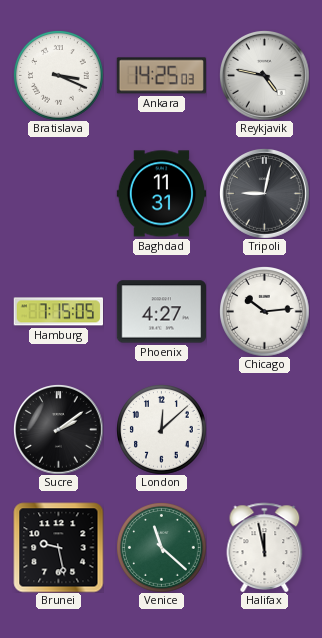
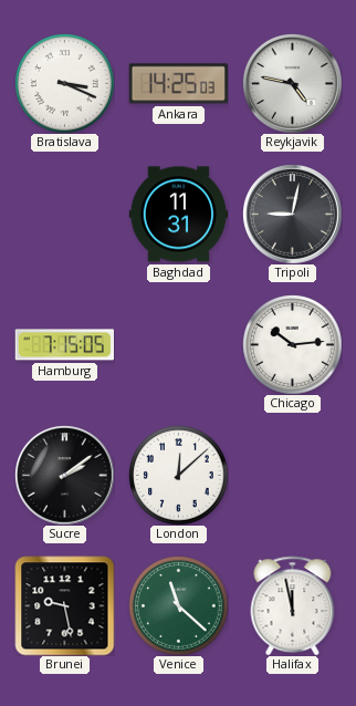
Phoenix: 4:27 -> none (161, 312)
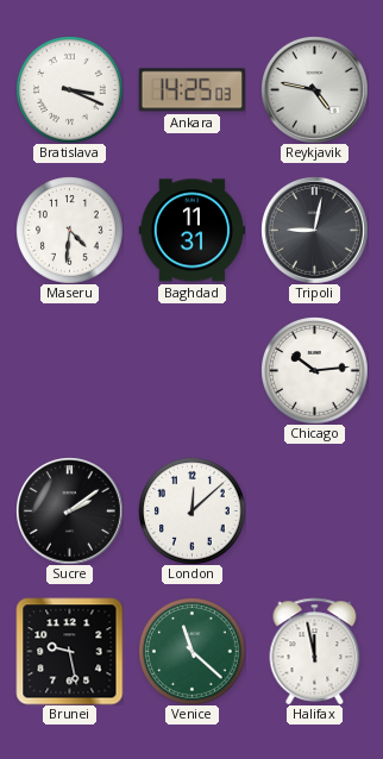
Maseru: none -> 4:31 (70, 231)
Hamburg: 7:15 -> none (64, 345)
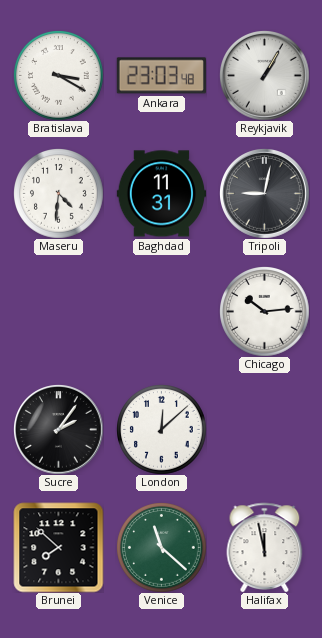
Bratislava: 3:19 -> 3:20 (59, 76)
Ankara: 14:25 -> 23:03 (161, 76)
Reykjavik: 4:47 -> 1:05 (265, 76)
Sucre: 2:09 -> 2:06 (59, 430)
Brunei: 9:28 -> 7:52 (58, 547)
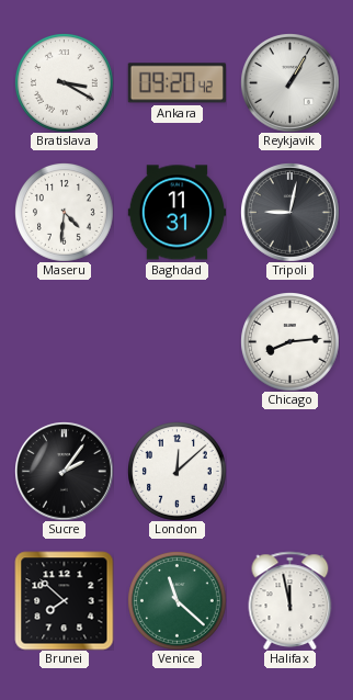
Ankara: 23:03 -> 09:20 (176, 83)
Chicago: 10:14 -> 8:14 (291, 342)
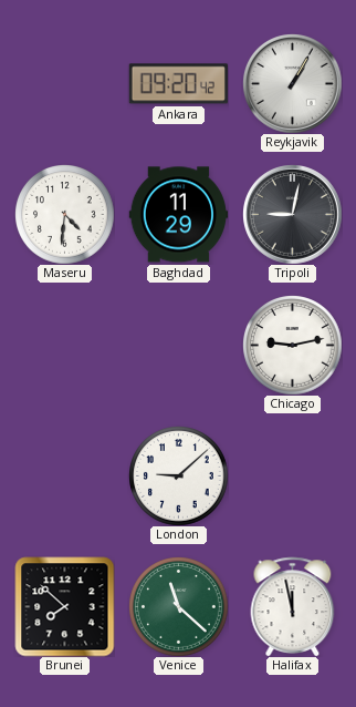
Bratislava: 3:20 -> none (65, 83)
Baghdad: 11:31 -> 11:29 (178, 215)
Chicago: 8:14 -> 9:13 (293, 346)
Sucre: 2:06 -> none (65, 472)
London: 12:08 -> 9:08 (179, 477)
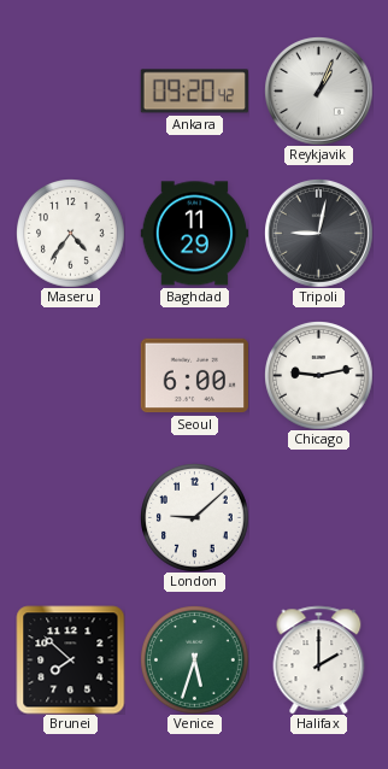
Reykjavik: 1:05 -> 1:04 (319, 92)
Maseru: 4:31 -> 4:36 (71, 234)
Seoul: none -> 6:00 (194, 376)
Venice: 11:22 -> 5:33 (195, 661)
Halifax: 11:58 -> 2:00 (319, 659)
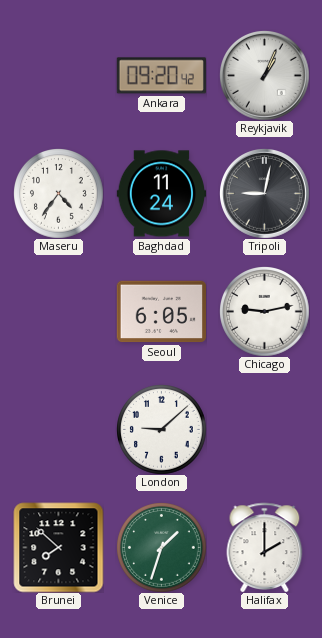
Baghdad: 11:29 -> 11:24 (161, 194)
Seoul: 6:00 -> 6:05 (161, 312)
Venice: 5:33 -> 1:33 (162, 548)
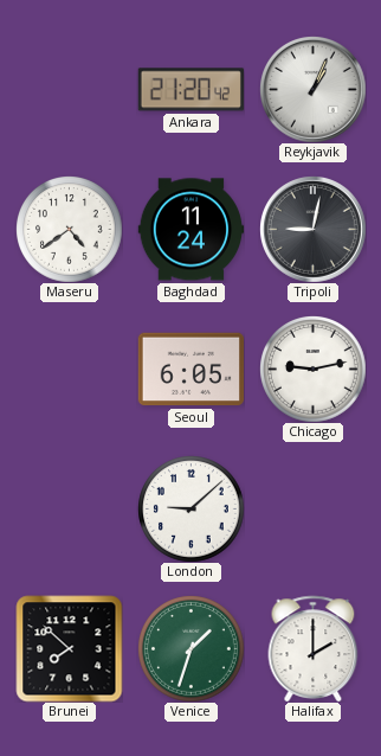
Ankara: 09:20 -> 21:20 (190, 90)
Maseru: 4:36 -> 4:39 (70, 230)
